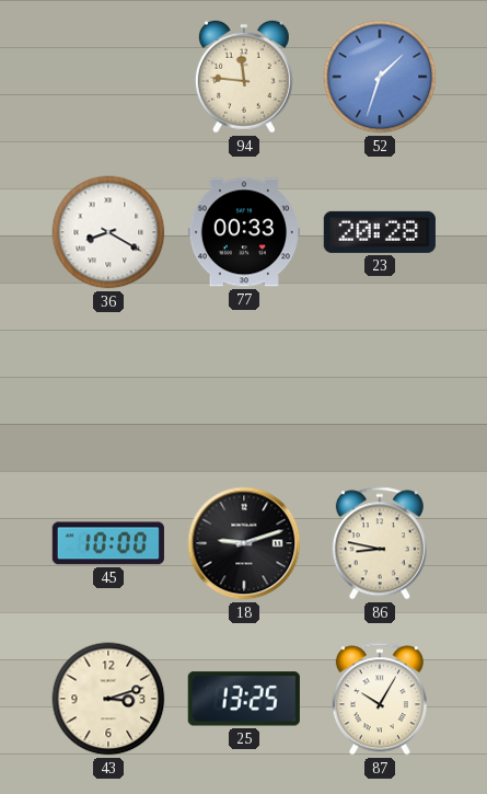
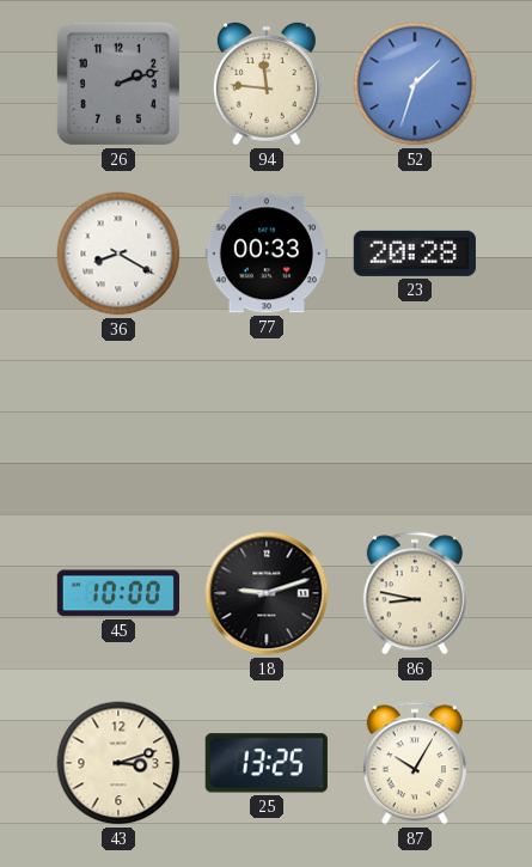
26: none -> 2:12 (118, 84)
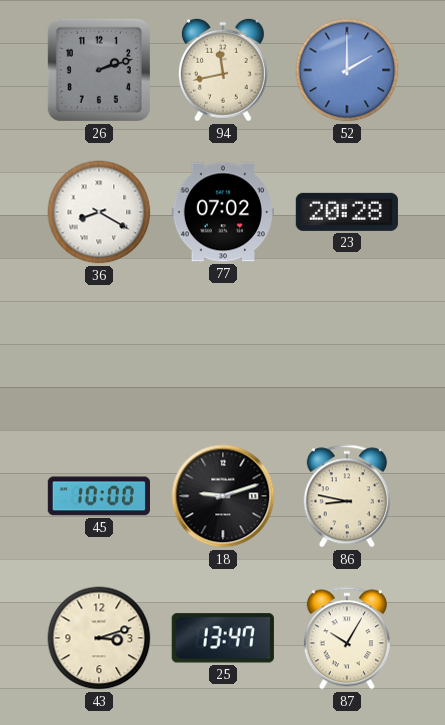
94: 11:46 -> 11:43 (223, 70)
52: 1:33 -> 2:00 (347, 70)
77: 00:33 -> 07:02 (223, 212)
25: 13:25 -> 13:47 (223, 638)
